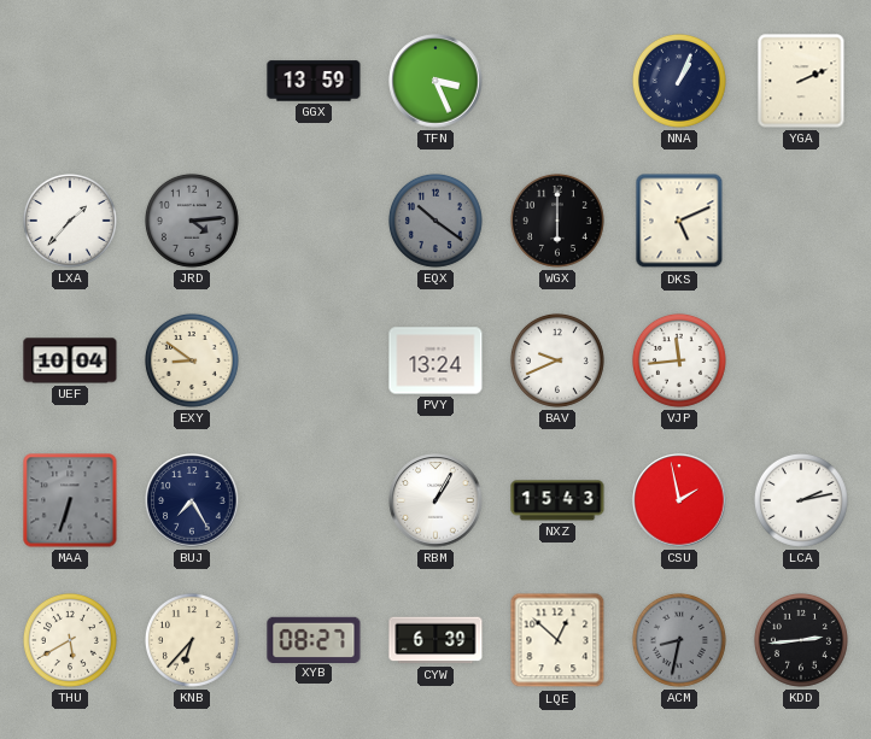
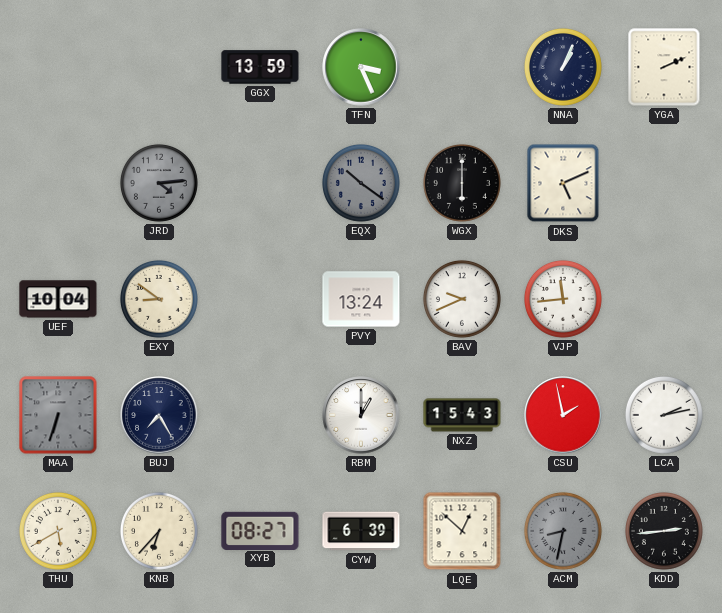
LXA: 1:37 -> none (70, 221)
RBM: 1:05 -> 1:00 (361, 415)
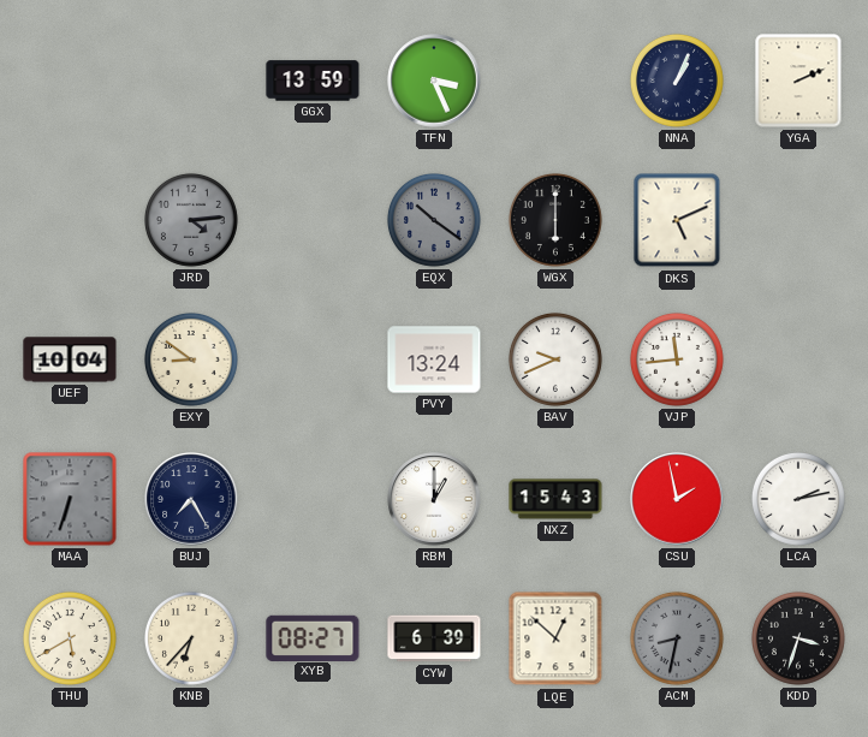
KDD: 2:44 -> 3:33 (798, 638)
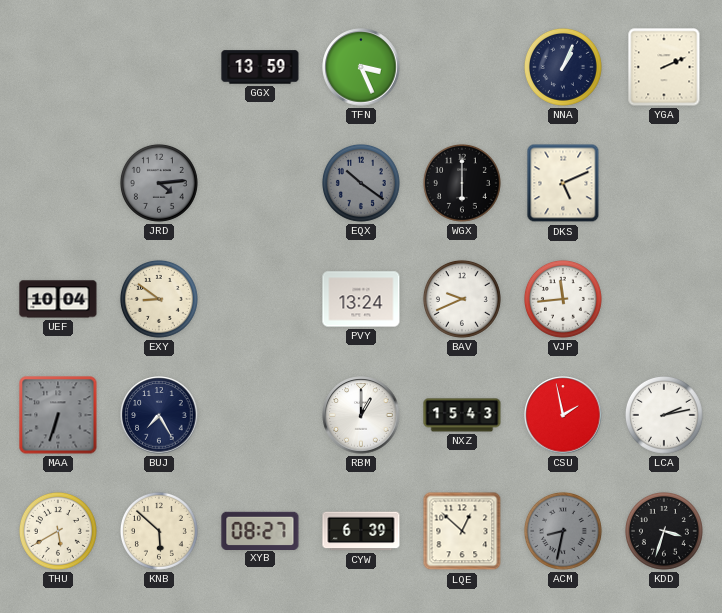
KNB: 6:37 -> 5:52 (159, 531)
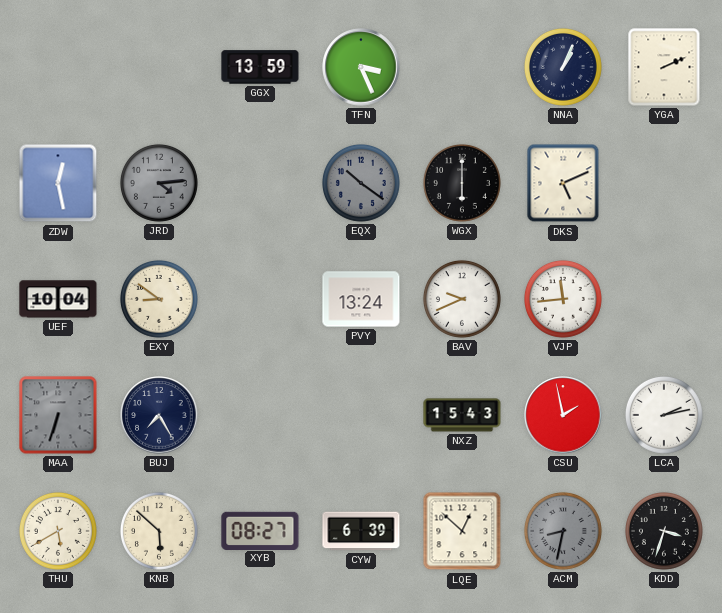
ZDW: none -> 12:28 (58, 183)
RBM: 1:00 -> none (361, 415)
